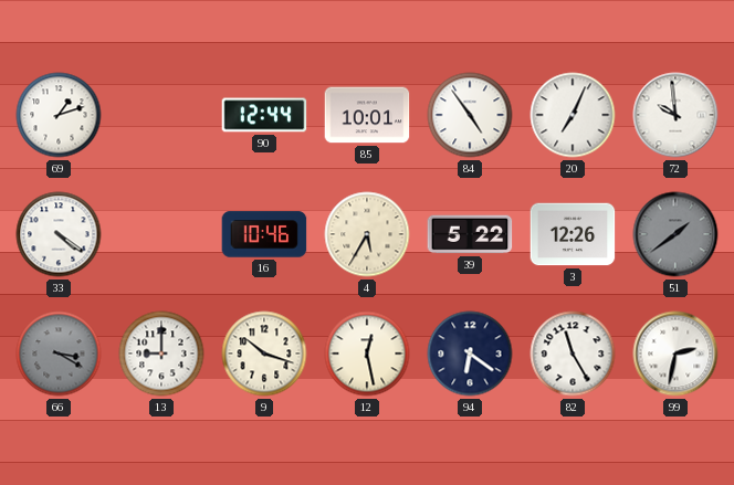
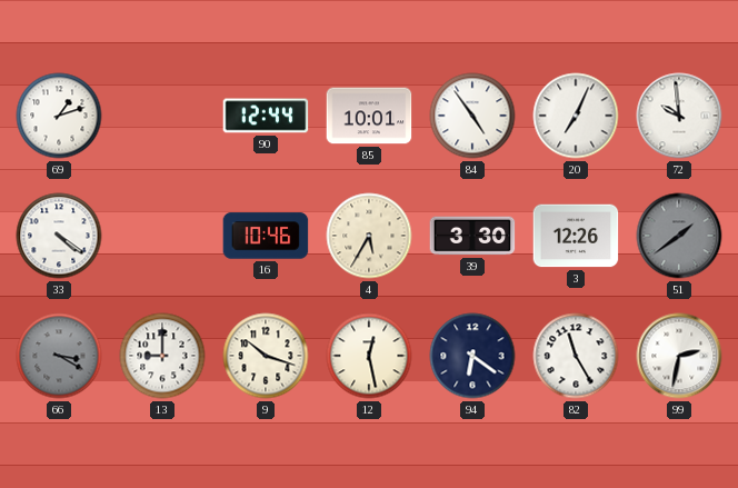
39: 5:22 -> 3:30 (472, 236)
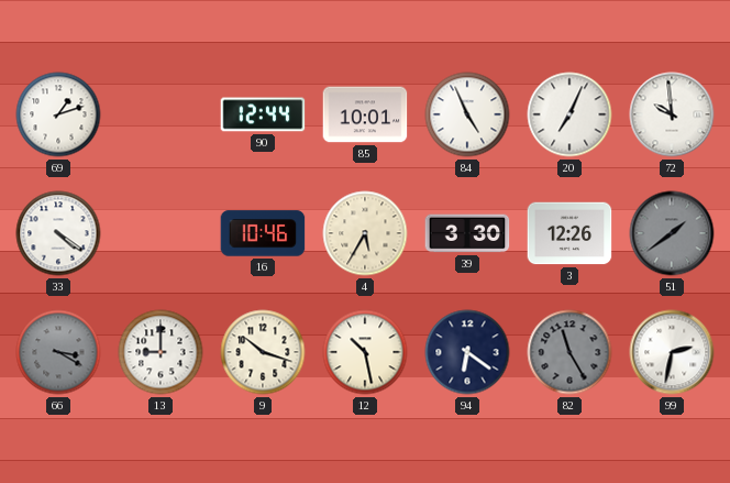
84: 4:54 -> 4:56 (467, 114)
12: 12:28 -> 10:28 (365, 352)
82 dial: white -> grey (569, 352)
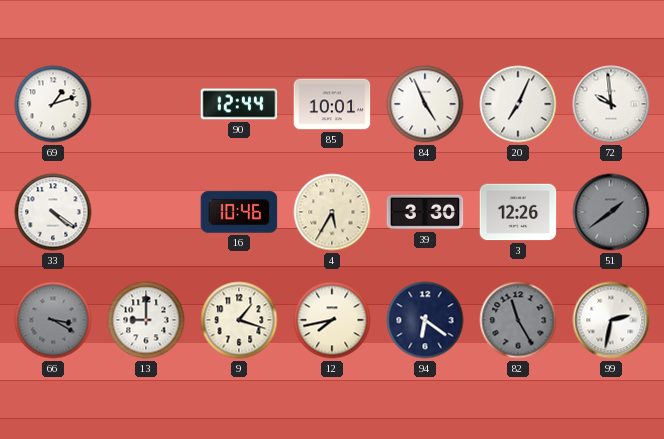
9: 10:18 -> 1:18 (239, 320)
12: 10:28 -> 7:43 (332, 320)
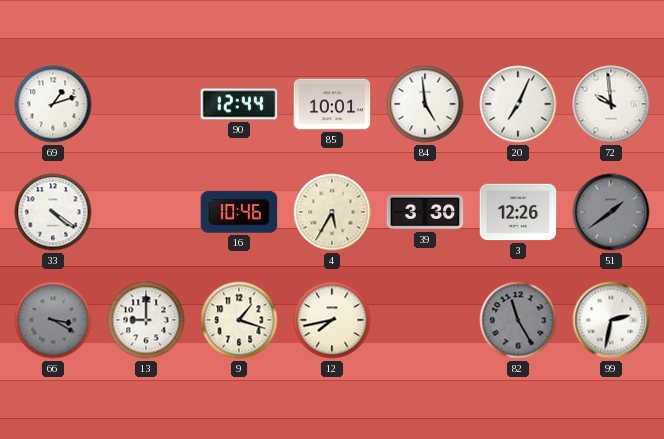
84: 4:56 -> 4:59 (425, 104)
94: 6:21 -> none (425, 320)
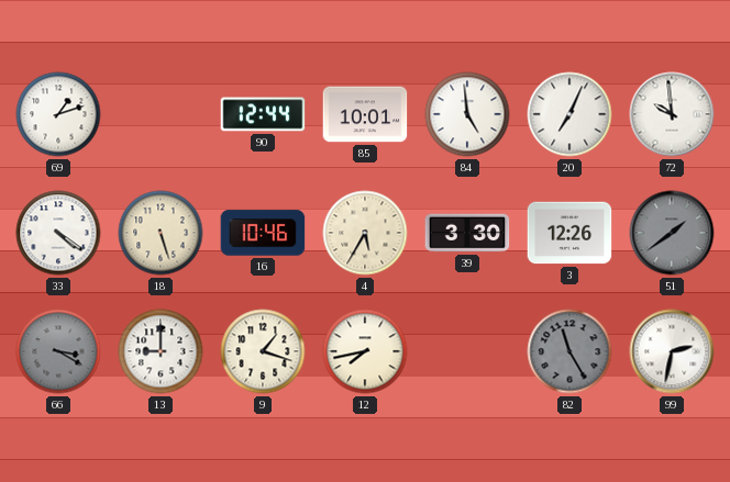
18: none -> 5:27 (161, 233)
